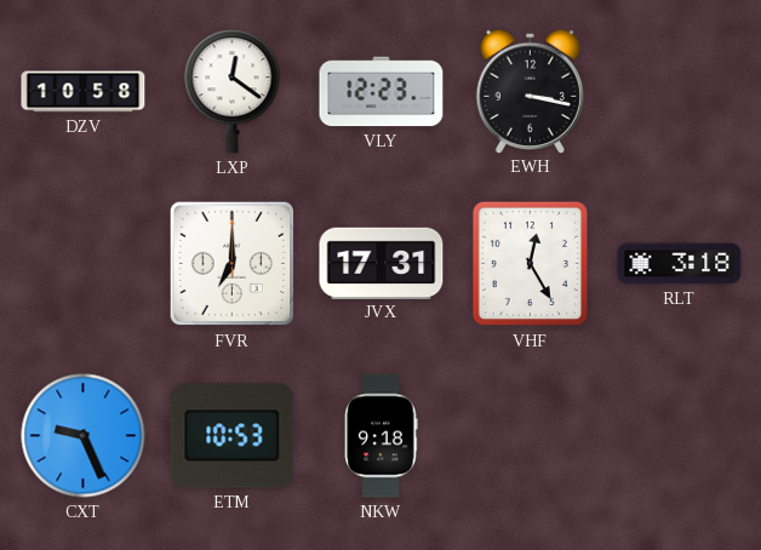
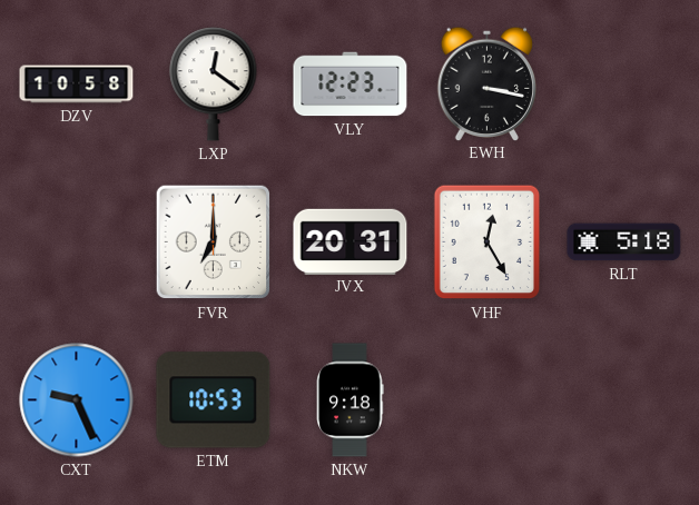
JVX: 17:31 -> 20:31 (351, 241)
RLT: 3:18 -> 5:18 (624, 242)
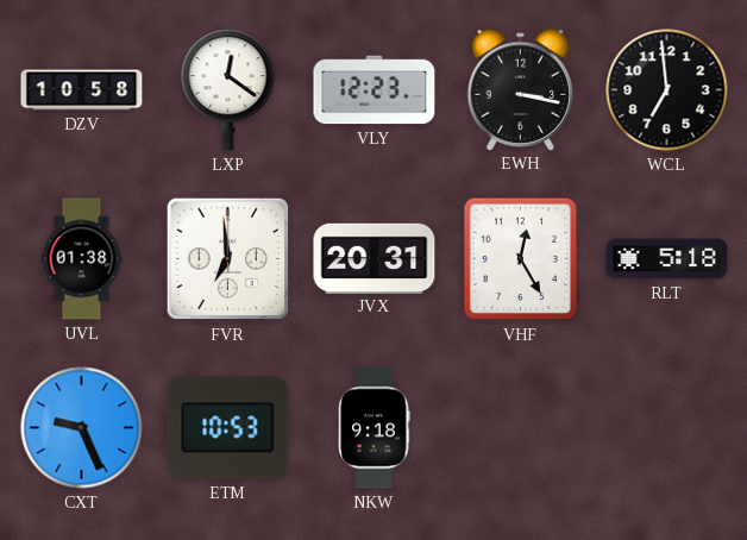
WCL: none -> 6:59 (667, 90)
UVL: none -> 01:38 (82, 259)
FVR: 7:00 -> 6:59 (228, 259)
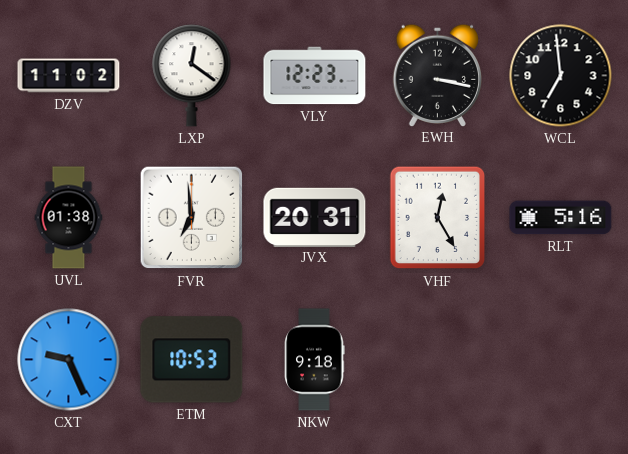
DZV: 10:58 -> 11:02 (69, 76)
RLT: 5:18 -> 5:16 (561, 218)
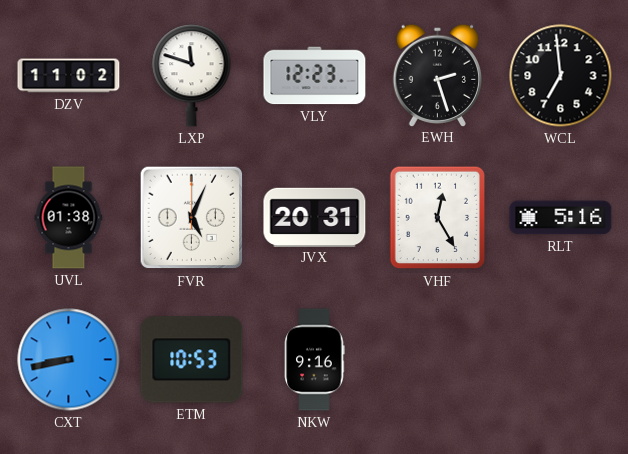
LXP: 12:21 -> 11:48 (192, 76)
EWH: 3:17 -> 2:27 (437, 75)
FVR: 6:59 -> 5:04 (192, 218)
CXT: 9:26 -> 8:43 (69, 360)
NKW: 9:18 -> 9:16 (314, 360)
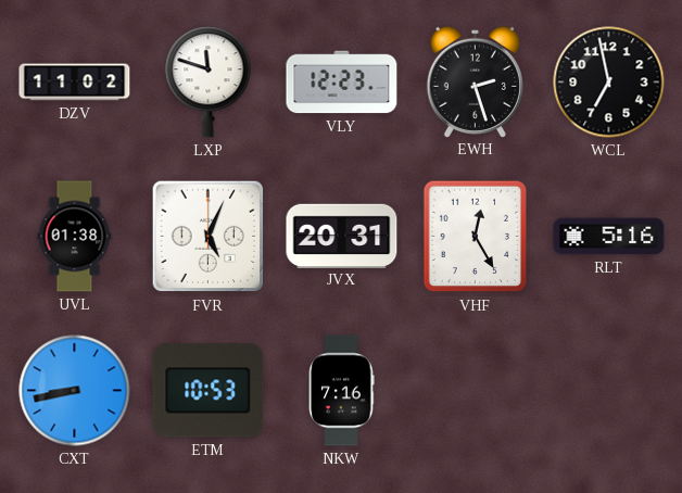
WCL: 6:59 -> 6:58 (609, 83)
NKW: 9:16 -> 7:16 (341, 391)
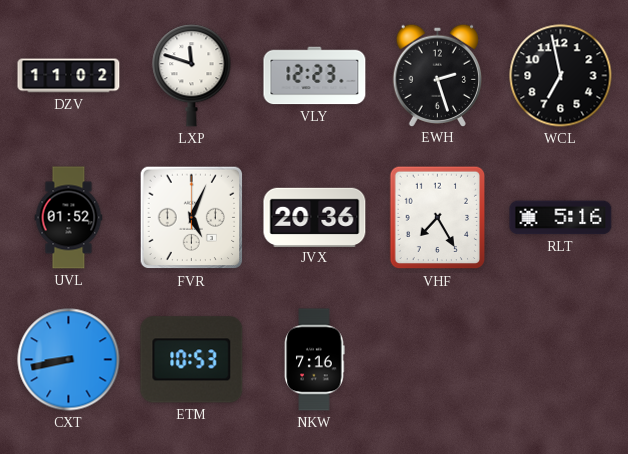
UVL: 01:38 -> 01:52 (69, 218)
JVX: 20:31 -> 20:36 (315, 217)
VHF: 12:25 -> 7:25 (438, 218)
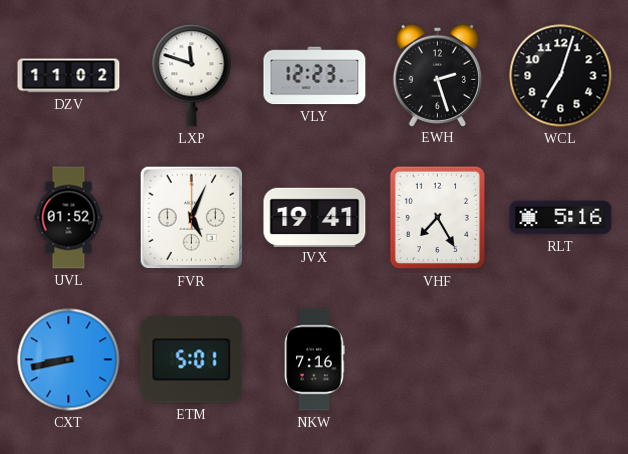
WCL: 6:58 -> 7:03 (561, 76)
JVX: 20:36 -> 19:41 (315, 217)
ETM: 10:53 -> 5:01 (192, 360)
